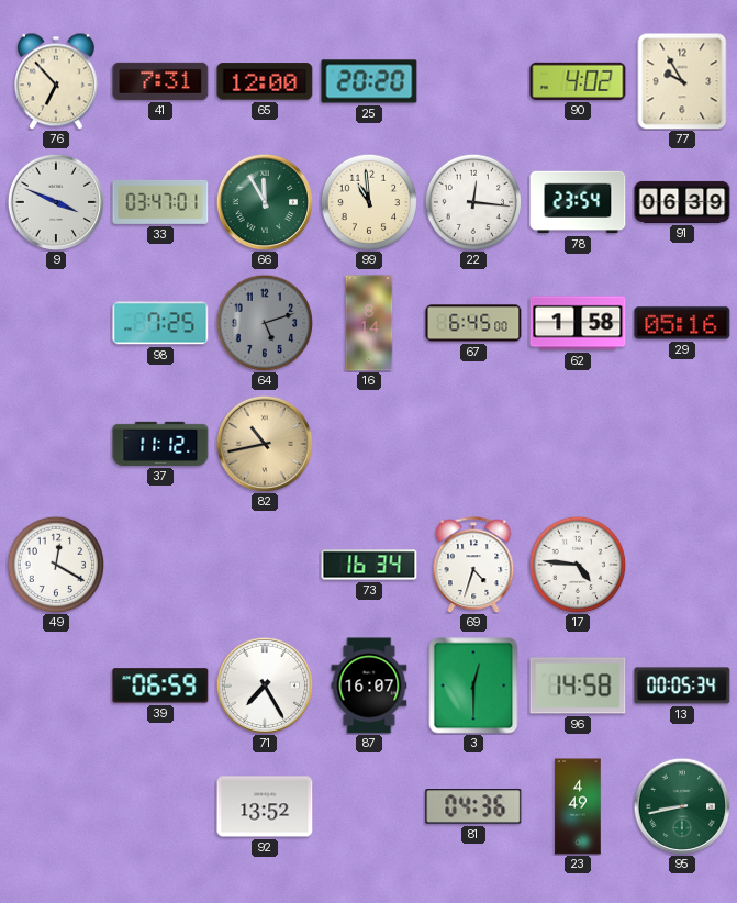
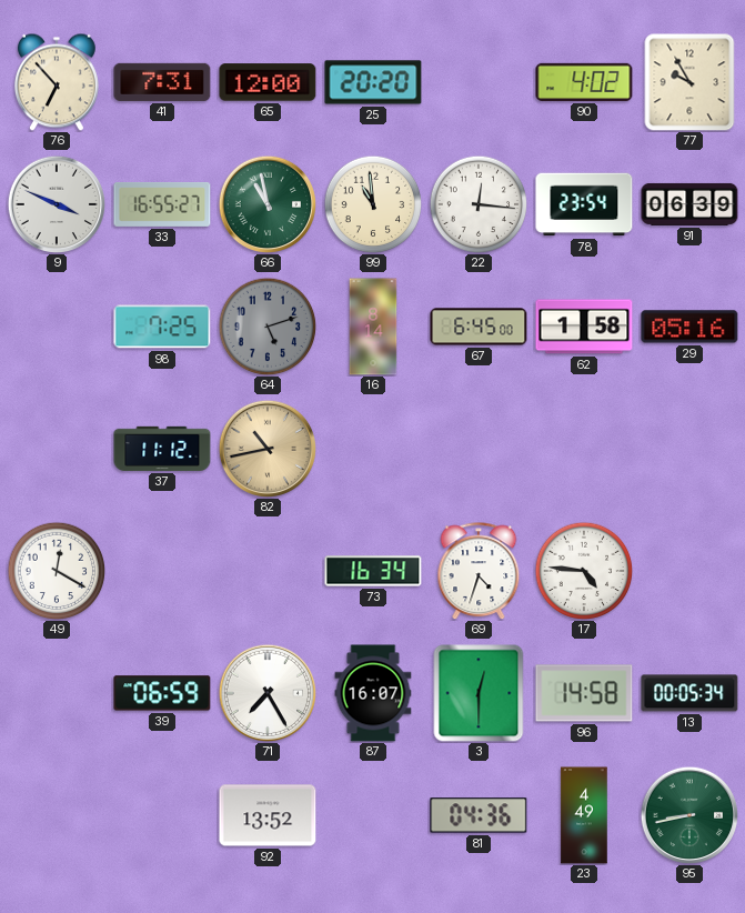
33: 03:47 -> 16:55 (162, 204)
66: 11:55 -> 10:58 (266, 203)
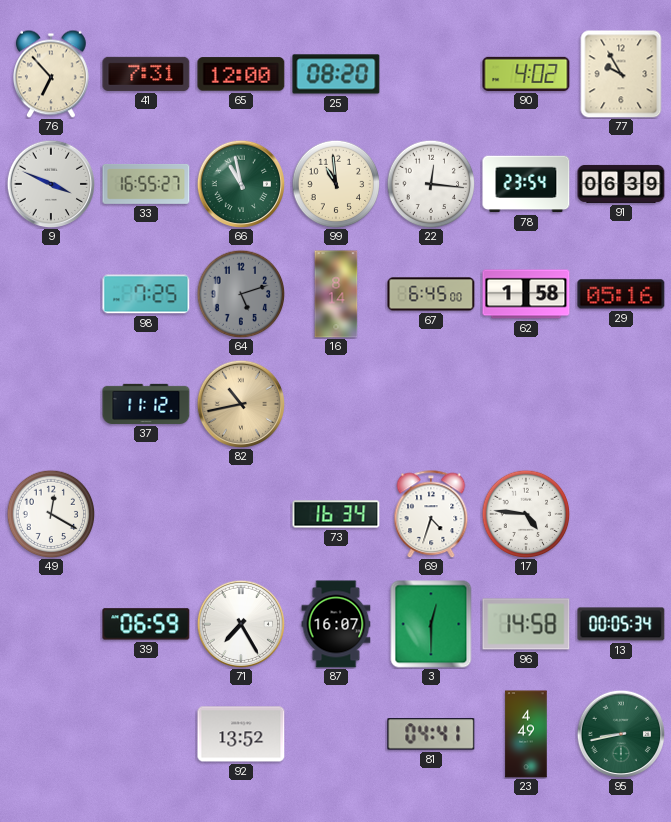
25: 20:20 -> 08:20 (336, 74)
81: 04:36 -> 04:41 (431, 734)
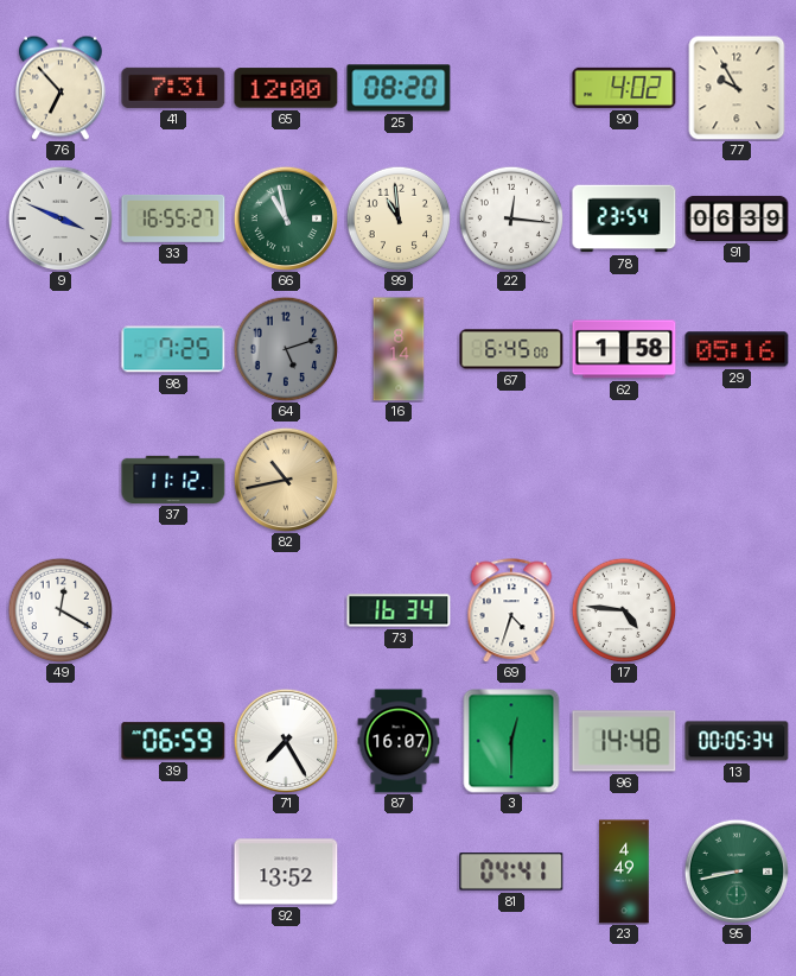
96: 14:58 -> 14:48 (624, 741)
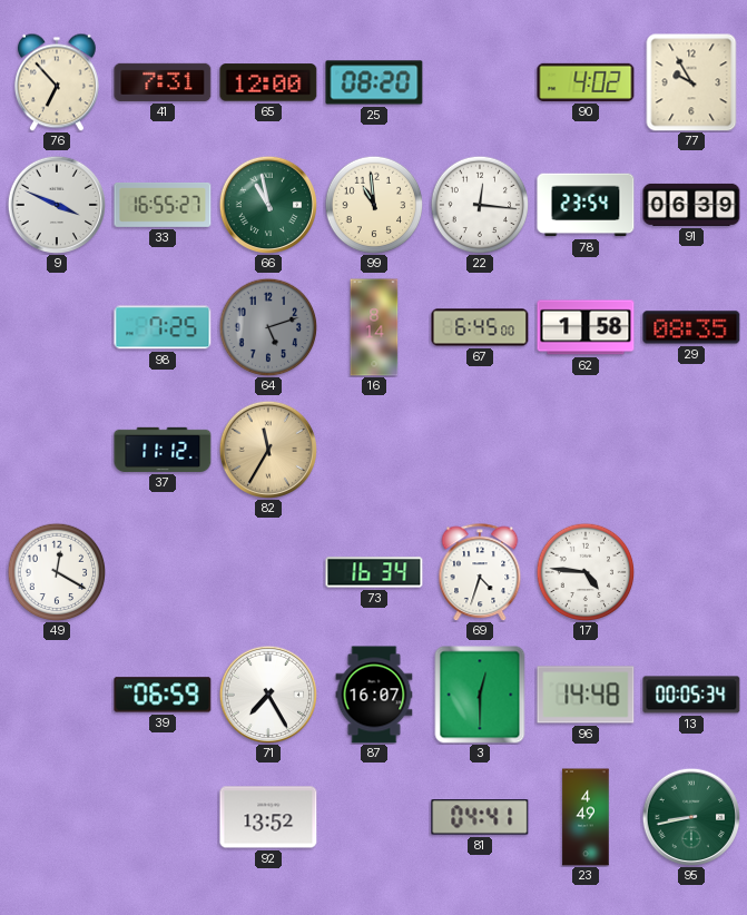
29: 05:16 -> 08:35 (691, 327)
82: 10:43 -> 11:35 (267, 449)
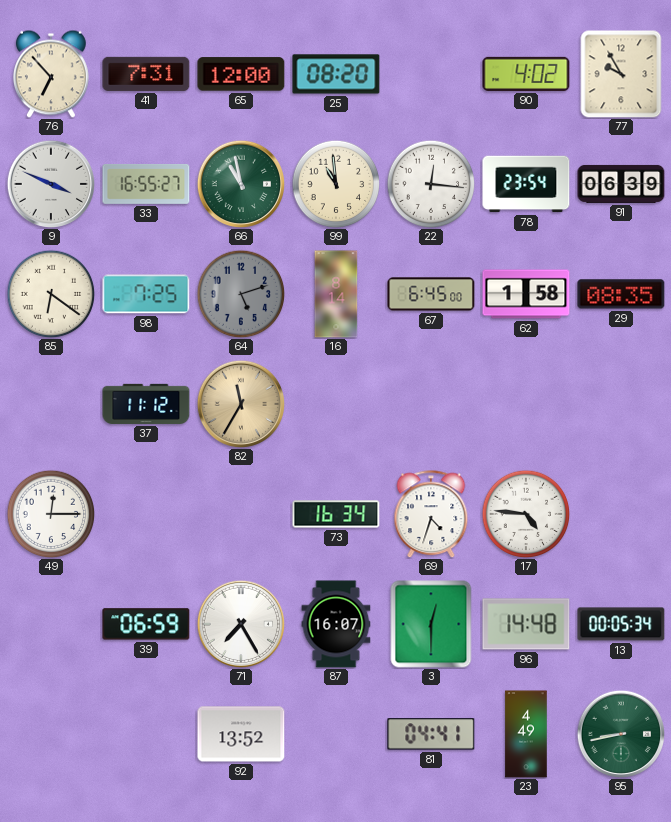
85: none -> 6:21 (51, 294)
49: 12:20 -> 12:15 (51, 514)
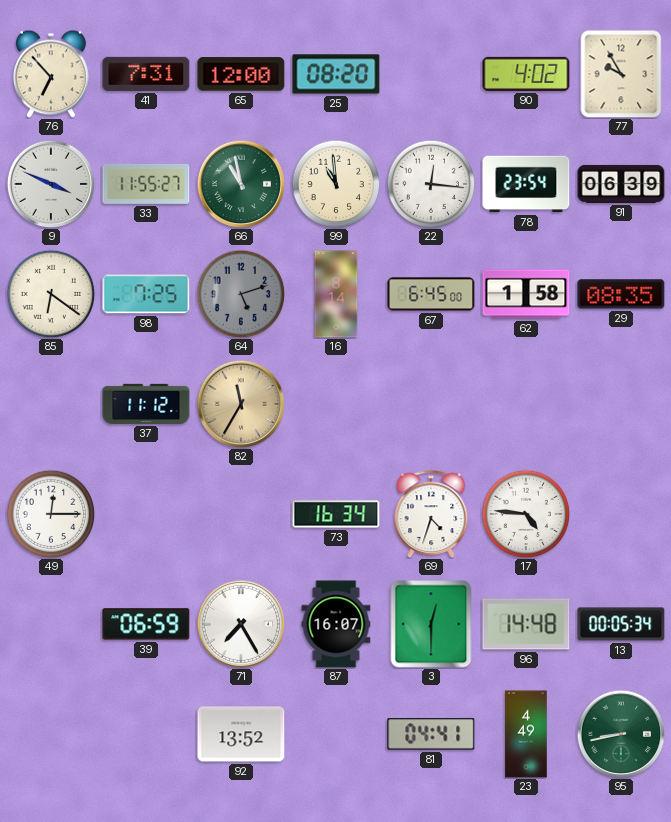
33: 16:55 -> 11:55 (146, 184)
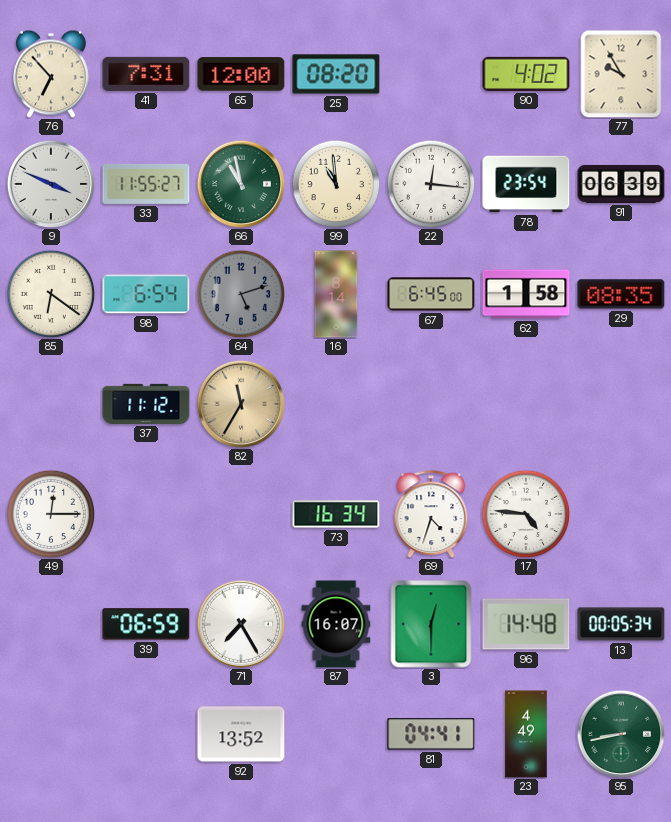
98: 7:25 -> 6:54 (146, 294)
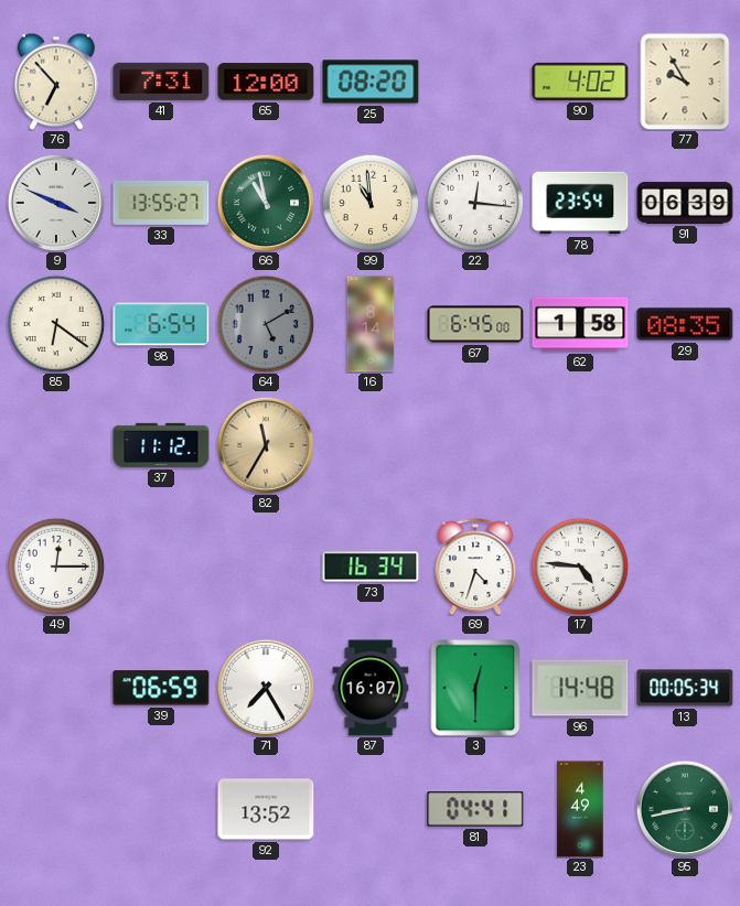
33: 11:55 -> 13:55 (161, 203)
64: 5:12 -> 5:10 (266, 324)
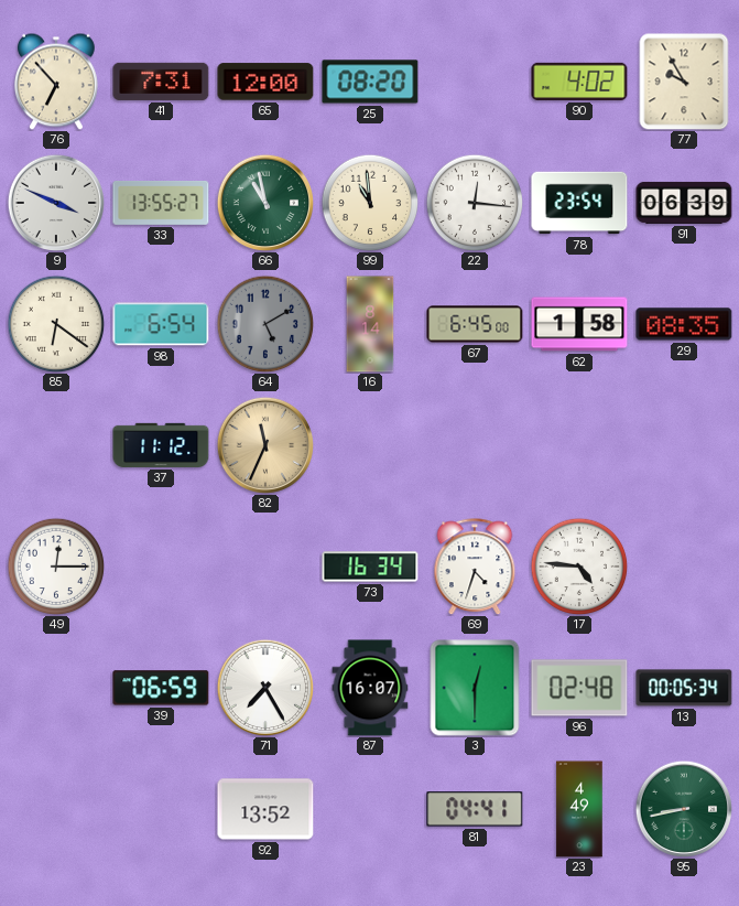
82: 11:35 -> 11:34 (264, 444)
96: 14:48 -> 02:48 (579, 688)
